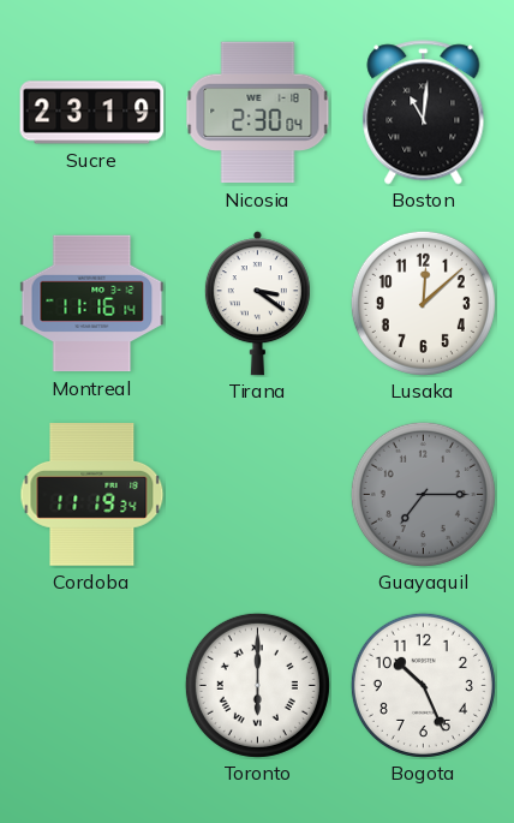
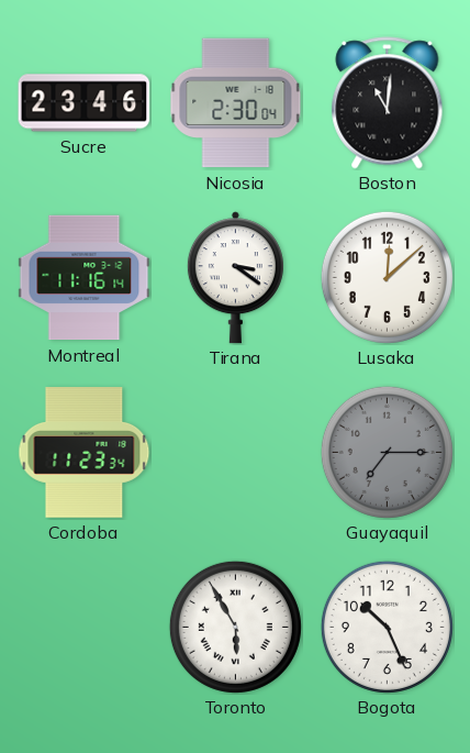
Sucre: 23:19 -> 23:46 (85, 103)
Cordoba: 11:19 -> 11:23 (85, 453)
Toronto: 6:00 -> 5:55 (235, 627)
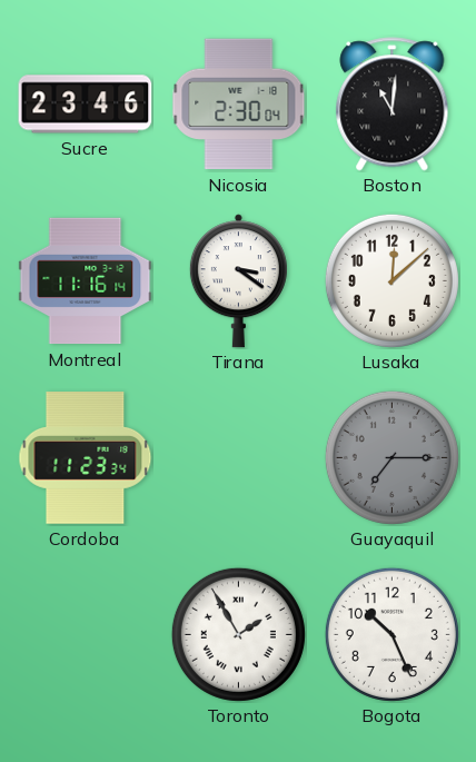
Toronto: 5:55 -> 1:55 (238, 634)
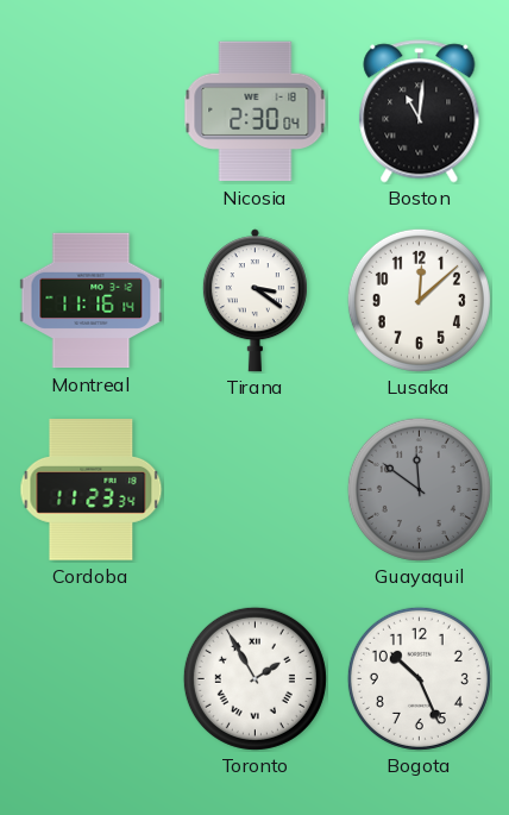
Sucre: 23:46 -> none (86, 105)
Guayaquil: 7:15 -> 11:51 (419, 489)
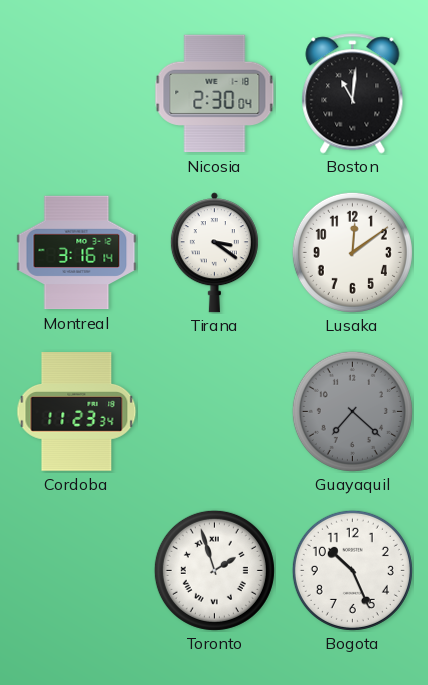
Montreal: 11:16 -> 3:16 (77, 253)
Lusaka: 12:08 -> 12:09 (352, 252)
Guayaquil: 11:51 -> 7:22 (352, 411)
Toronto: 1:55 -> 1:57 (214, 570)
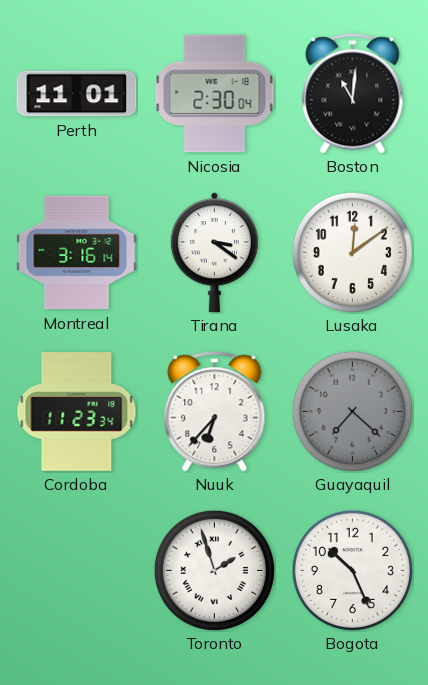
Perth: none -> 11:01 (77, 94)
Nuuk: none -> 6:37 (215, 412)
